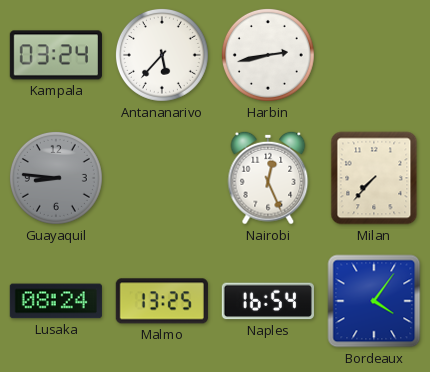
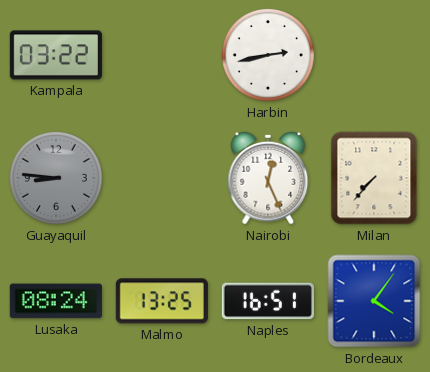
Kampala: 03:24 -> 03:22 (56, 55)
Antananarivo: 5:37 -> none (162, 55)
Naples: 16:54 -> 16:51 (268, 301)
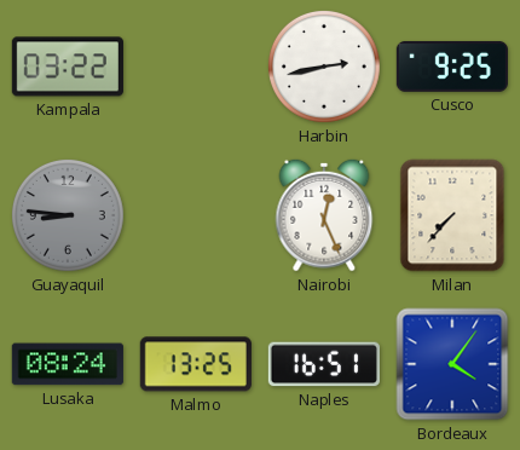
Cusco: none -> 9:25 (452, 67)
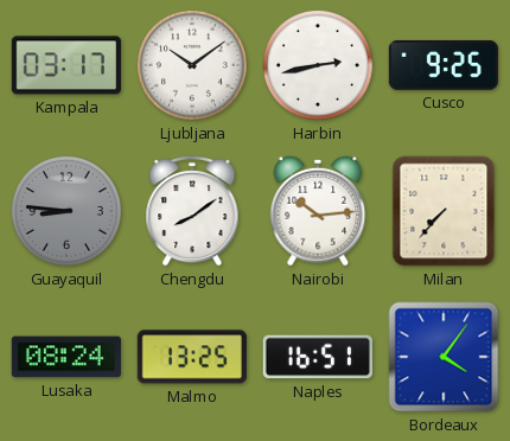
Kampala: 03:22 -> 03:17 (66, 65)
Ljubljana: none -> 10:09 (192, 65)
Chengdu: none -> 8:09 (192, 211)
Nairobi: 12:26 -> 10:14 (318, 211)
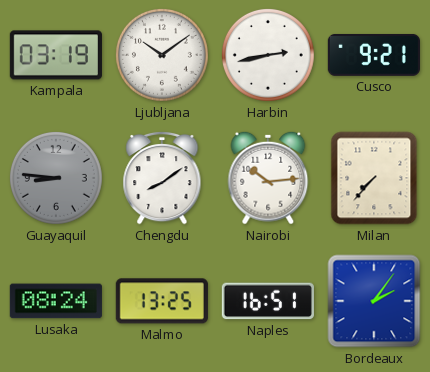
Kampala: 03:17 -> 03:19 (56, 55)
Cusco: 9:25 -> 9:21 (374, 55)
Bordeaux: 4:06 -> 2:06 (374, 301)
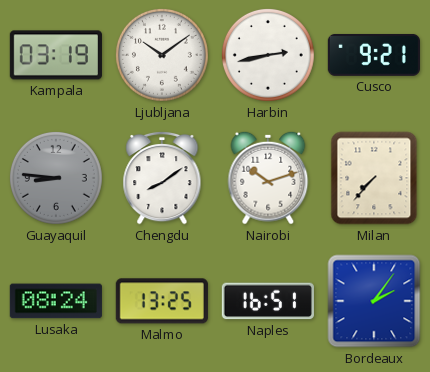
Nairobi: 10:14 -> 10:12 (268, 178)
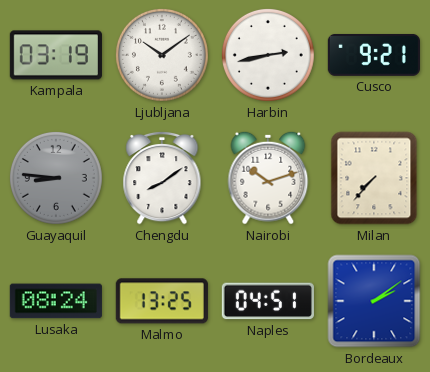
Naples: 16:51 -> 04:51 (268, 301)
Bordeaux: 2:06 -> 2:09 (374, 301)
